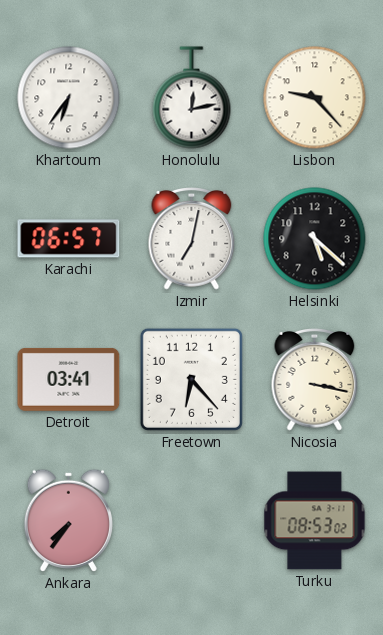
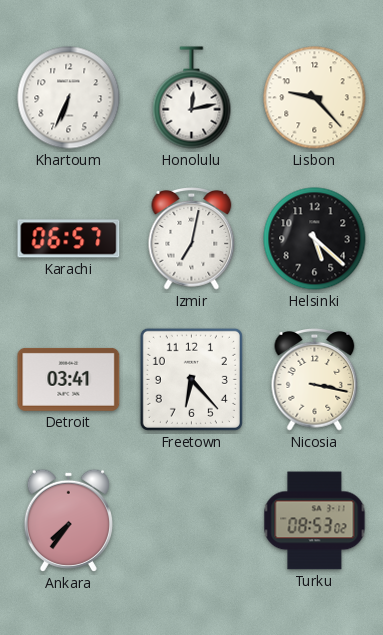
Khartoum: 6:36 -> 6:34 (69, 98)
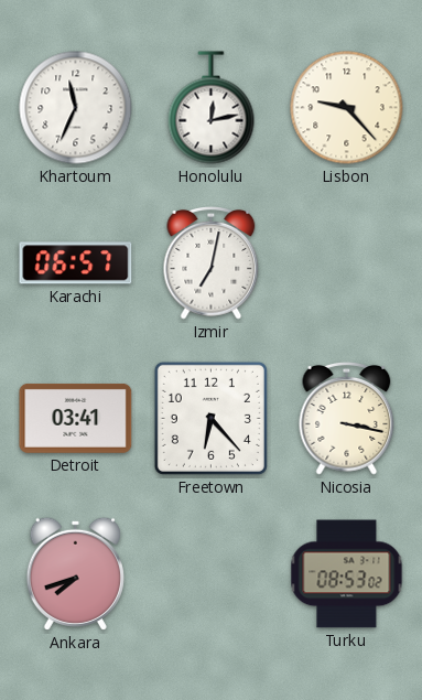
Khartoum: 6:34 -> 11:34 (76, 108)
Helsinki: 5:22 -> none (315, 239)
Ankara: 7:36 -> 7:42 (75, 573)
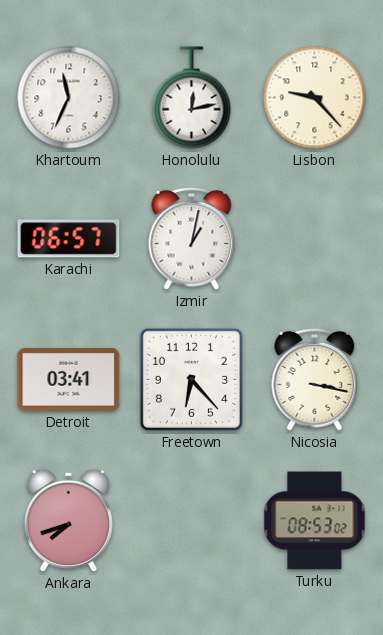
Izmir: 7:02 -> 1:02 (192, 239)
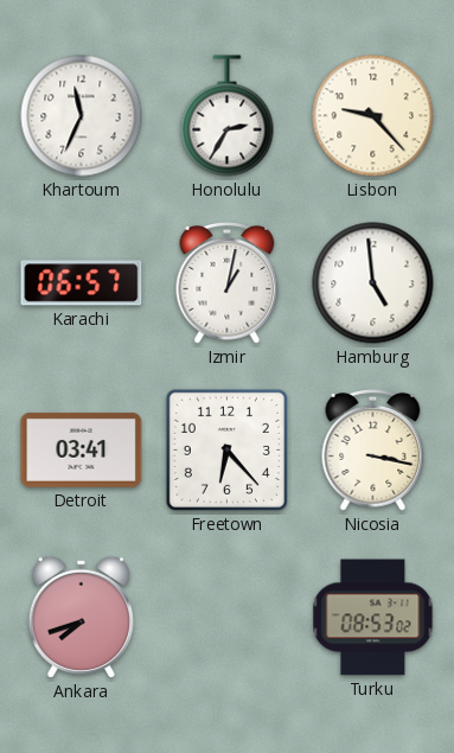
Honolulu: 12:13 -> 2:35 (228, 116)
Hamburg: none -> 4:59 (373, 283)
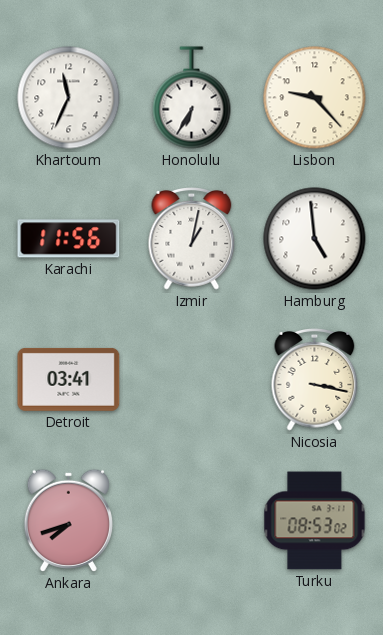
Honolulu: 2:35 -> 6:35 (192, 98)
Karachi: 06:57 -> 11:56 (69, 239)
Freetown: 6:23 -> none (226, 449)
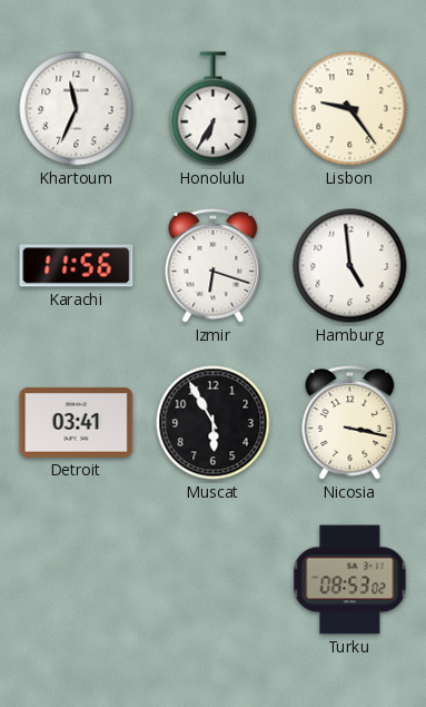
Lisbon: 9:23 -> 9:24 (350, 109)
Izmir: 1:02 -> 6:18 (214, 266)
Muscat: none -> 5:55 (214, 423)
Ankara: 7:42 -> none (68, 520)
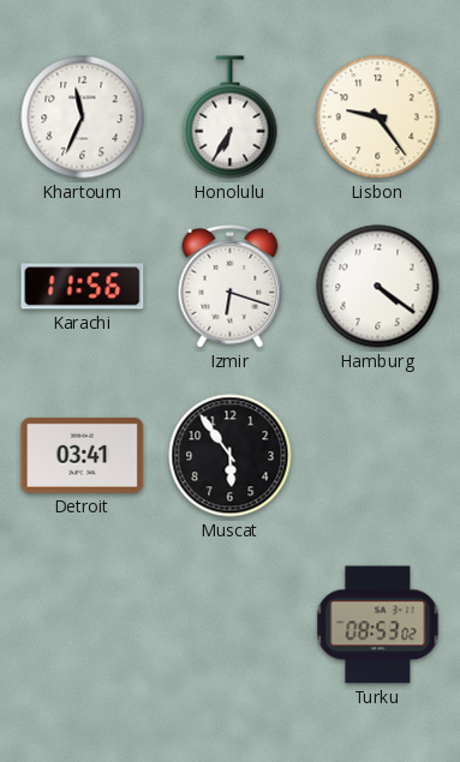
Hamburg: 4:59 -> 4:21 (378, 287)
Muscat: 5:55 -> 5:54 (231, 456)
Nicosia: 3:17 -> none (350, 423)
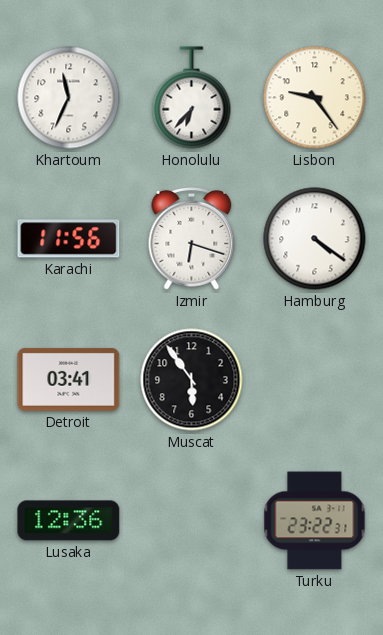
Honolulu: 6:35 -> 6:37 (192, 98)
Lusaka: none -> 12:36 (69, 521)
Turku: 08:53 -> 23:22 (315, 521)
